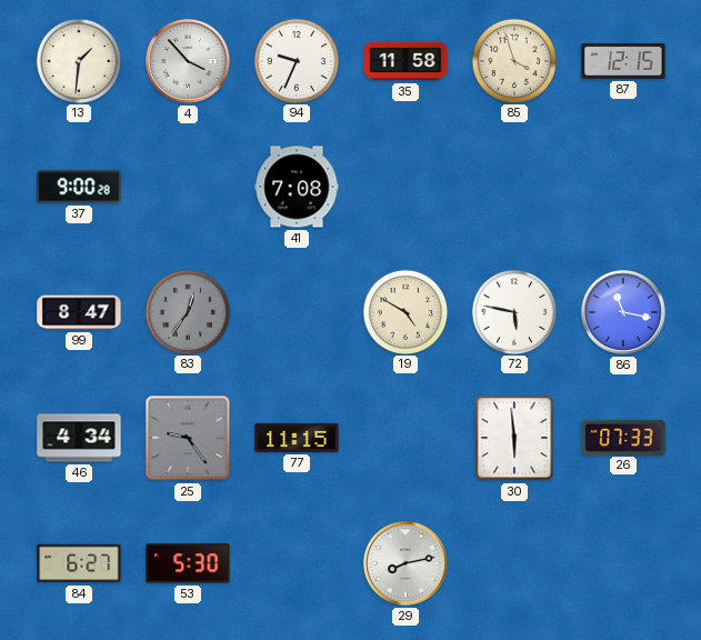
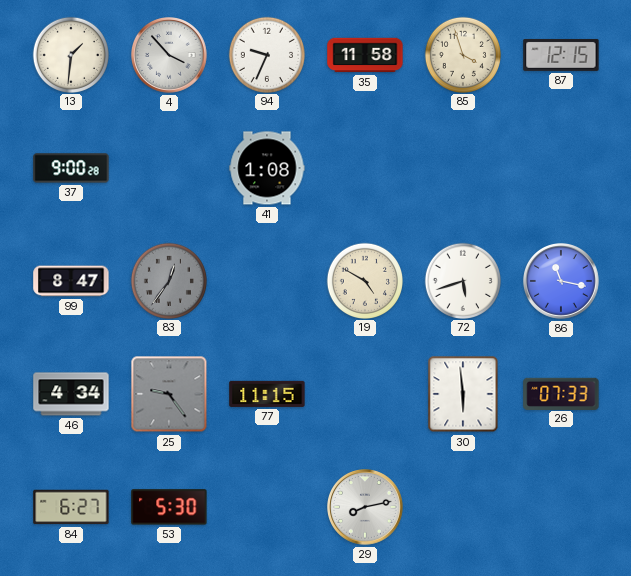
41: 7:08 -> 1:08 (267, 168)
72: 5:47 -> 5:42 (462, 280)
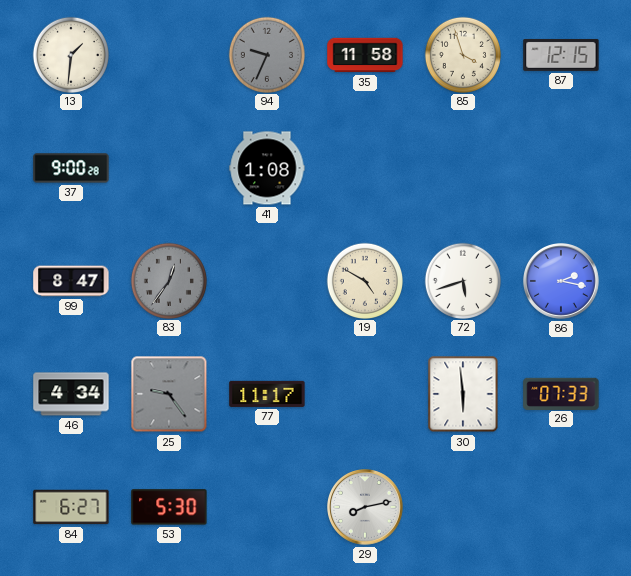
4: 3:53 -> none (170, 56)
94 dial: white -> grey (266, 54)
86: 11:17 -> 2:17 (562, 282)
77: 11:15 -> 11:17 (267, 394)
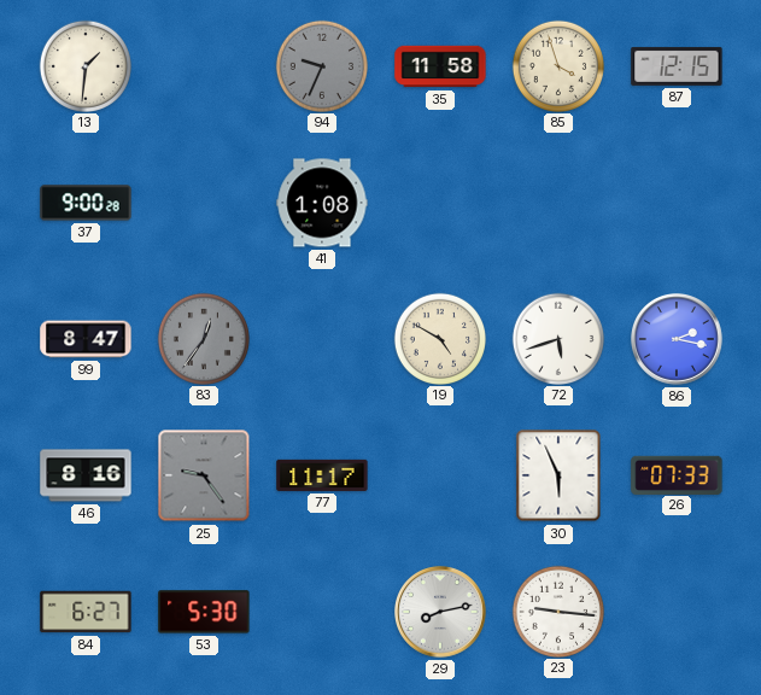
46: 4:34 -> 8:16 (86, 475)
30: 5:59 -> 5:56 (558, 475)
23: none -> 9:16 (557, 611)
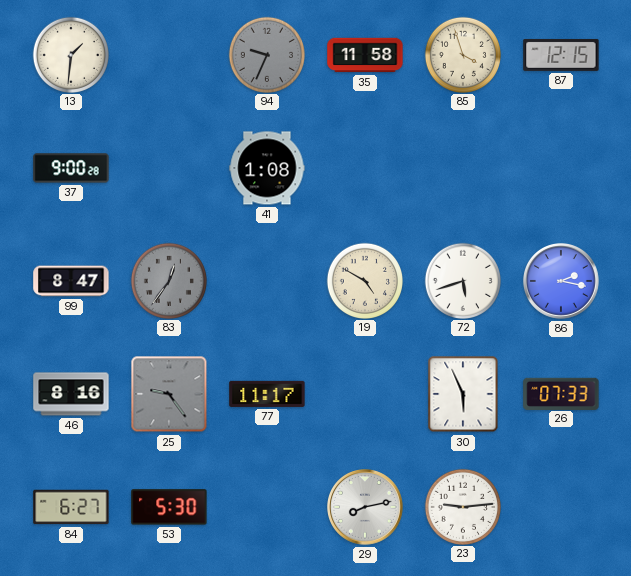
23: 9:16 -> 9:14 (462, 506)
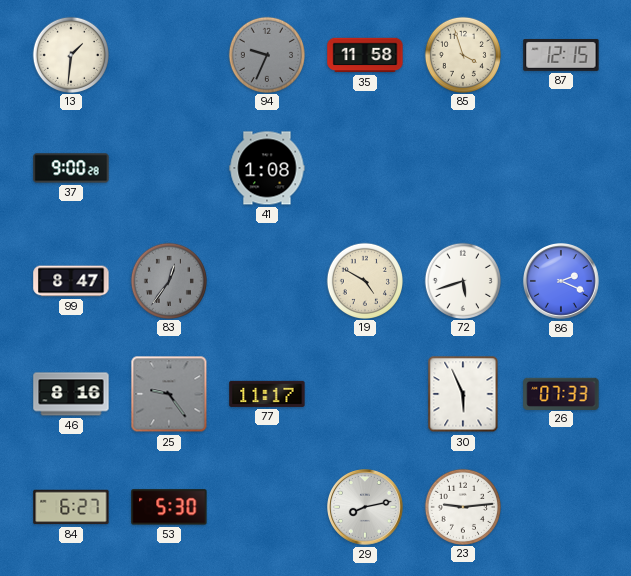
86: 2:17 -> 2:19 (562, 282)
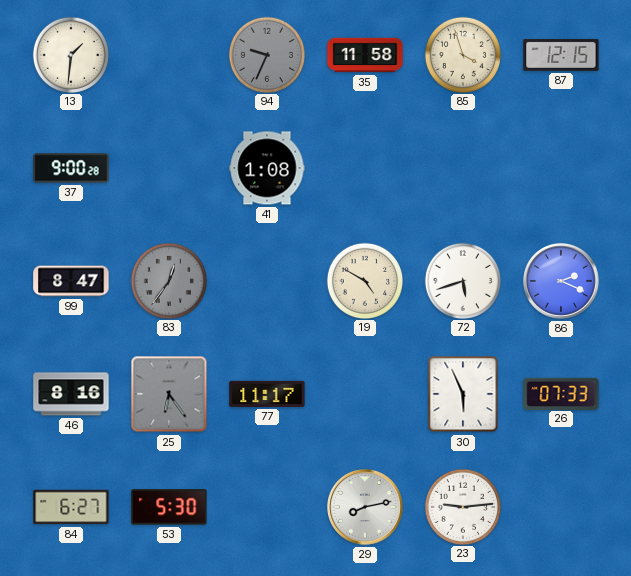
25: 9:24 -> 6:24 (169, 394)
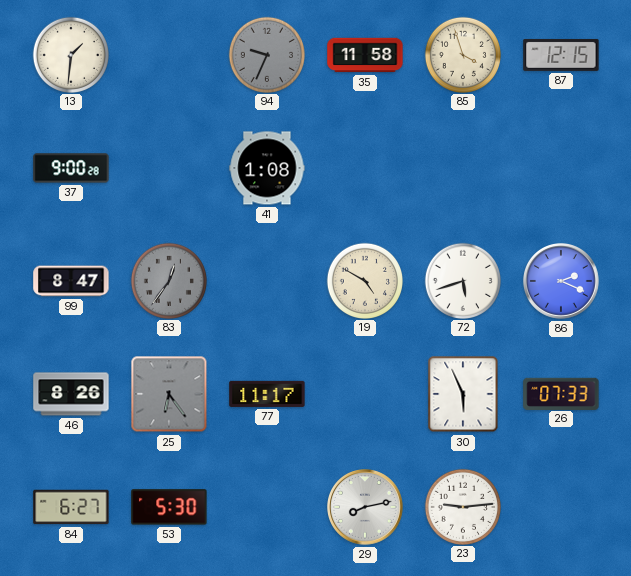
46: 8:16 -> 8:26 (71, 394)
